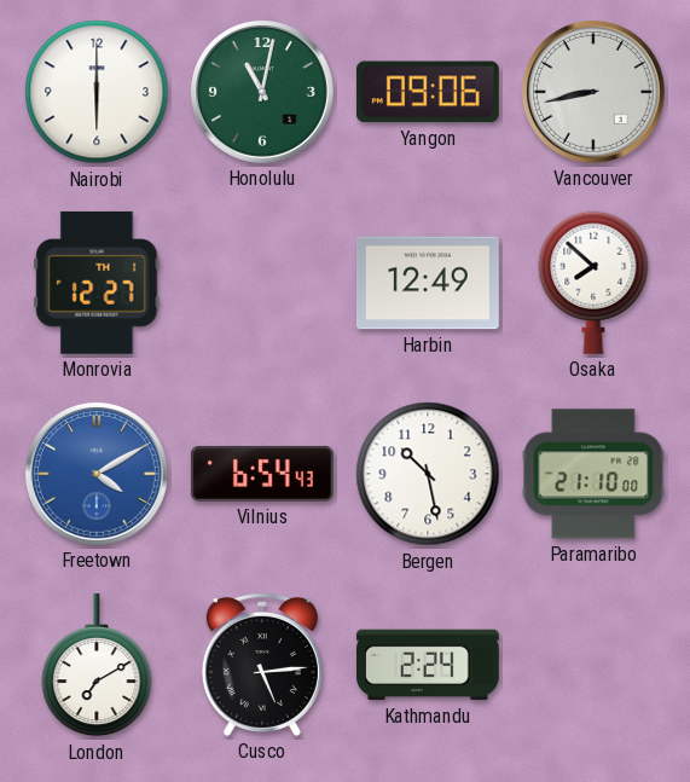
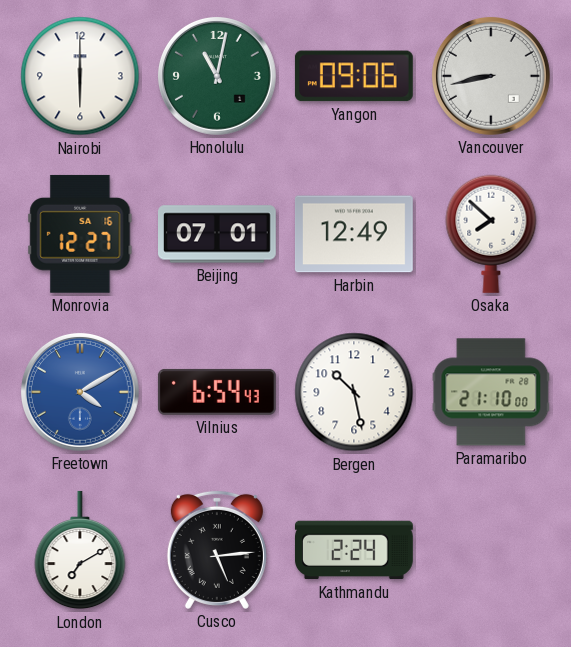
Monrovia date: TH 1 -> SA 16 (80, 234)
Beijing: none -> 07:01 (218, 234)
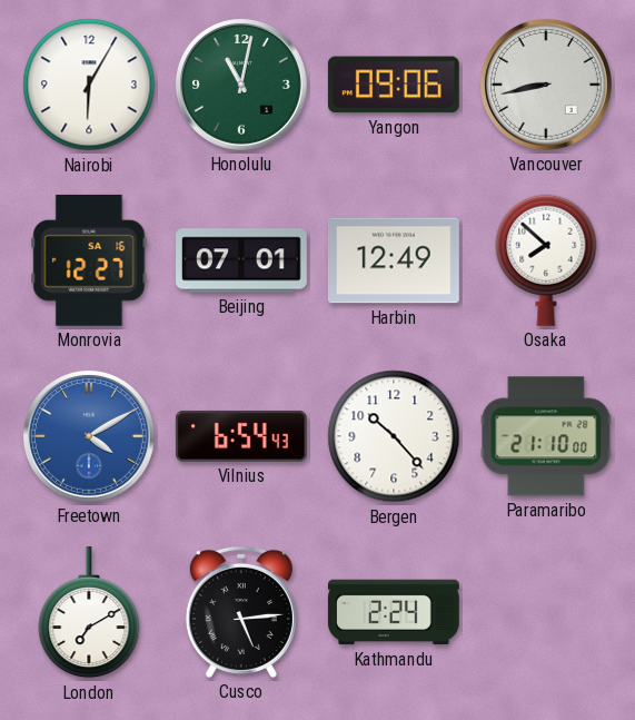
Nairobi: 6:00 -> 6:05 (89, 85)
Bergen: 10:28 -> 10:23 (394, 436)
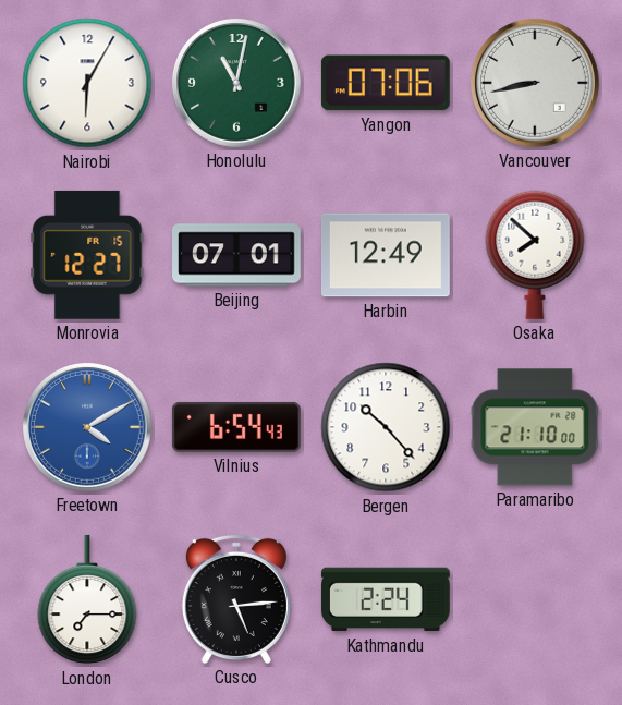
Yangon: 09:06 -> 07:06 (386, 83)
Monrovia date: SA 16 -> FR 15 (87, 255)
London: 7:10 -> 7:15 (87, 599)
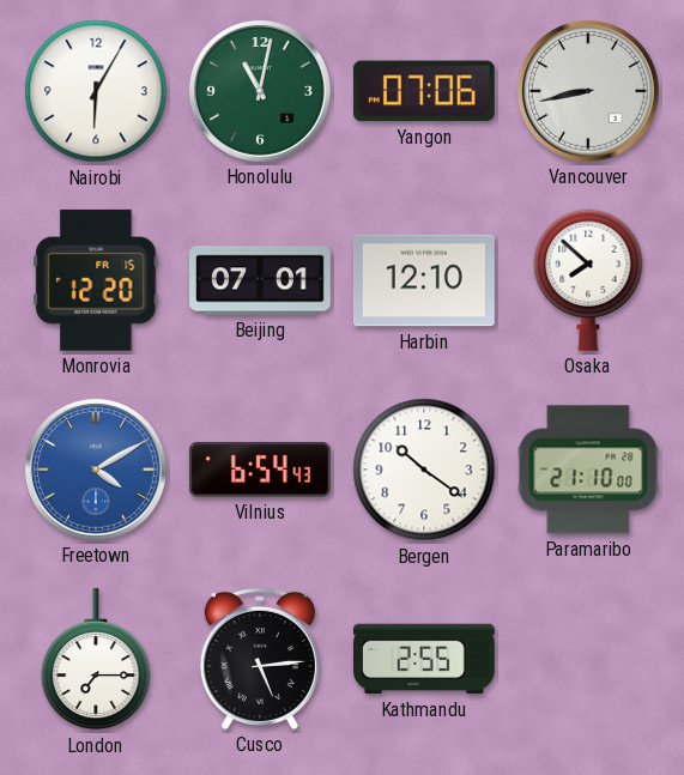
Monrovia: 12:27 -> 12:20 (96, 280)
Harbin: 12:49 -> 12:10 (424, 280)
Bergen: 10:23 -> 10:21 (424, 470)
Kathmandu: 2:24 -> 2:55 (424, 659)
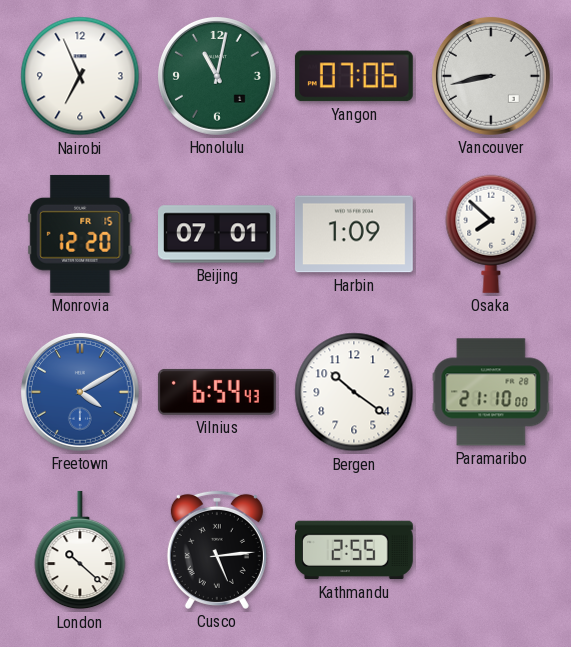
Nairobi: 6:05 -> 6:56 (80, 76)
Harbin: 12:10 -> 1:09 (354, 234)
London: 7:15 -> 10:22 (80, 550)
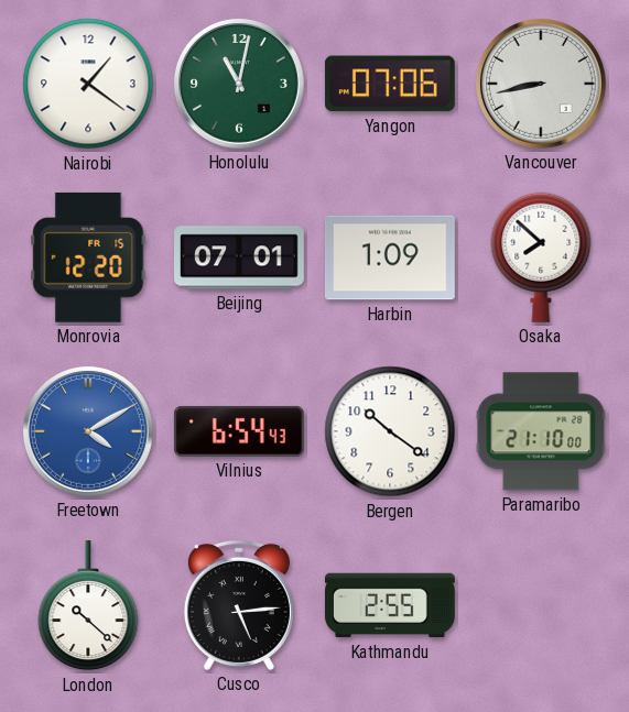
Nairobi: 6:56 -> 1:21 (88, 84)
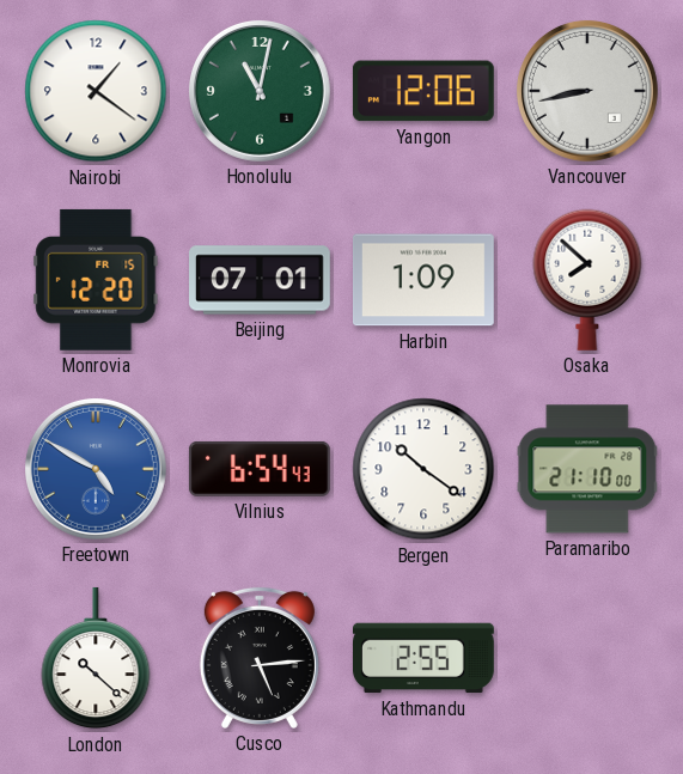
Yangon: 07:06 -> 12:06 (423, 91)
Freetown: 4:10 -> 4:50 (96, 469)
